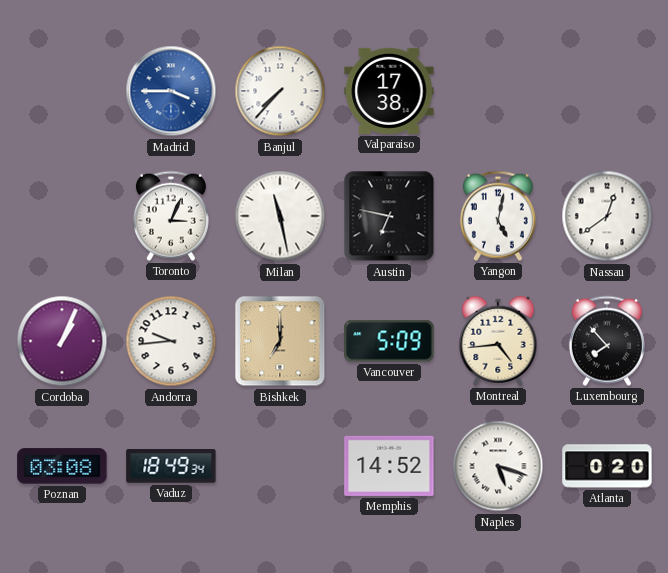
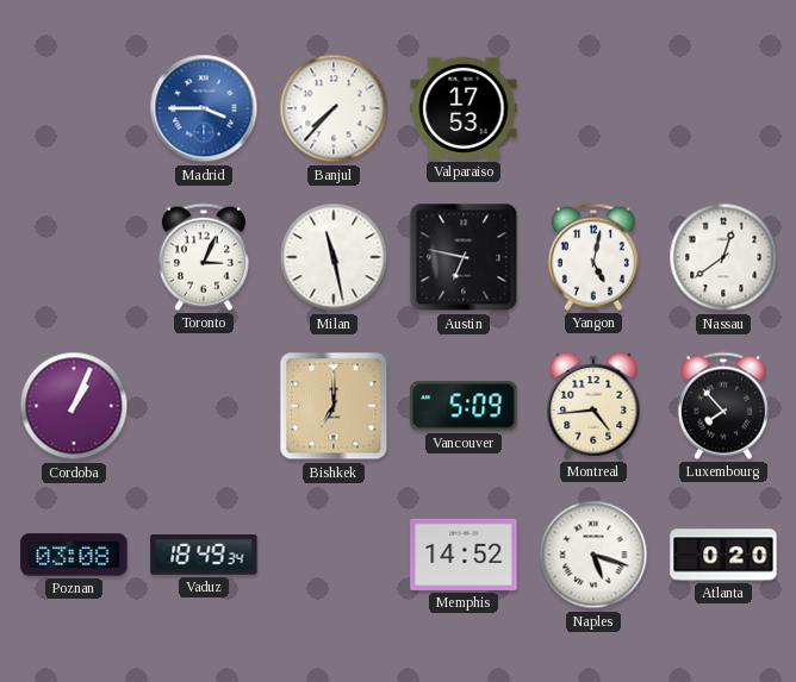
Valparaiso: 17:38 -> 17:53 (464, 108)
Andorra: 9:44 -> none (171, 341)
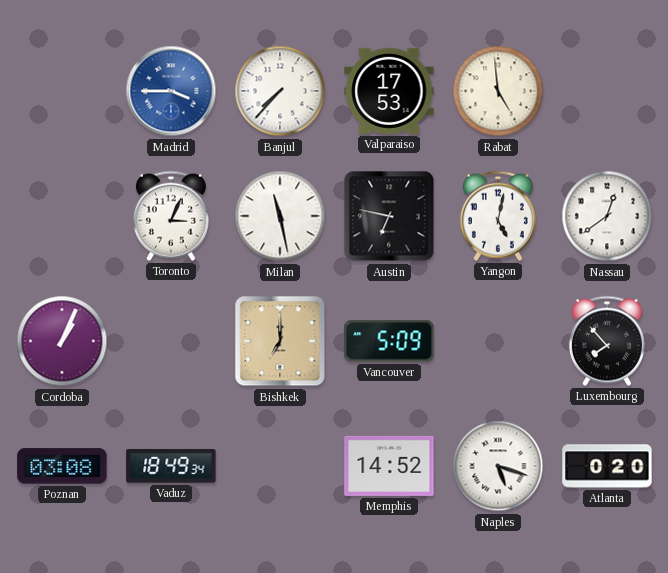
Rabat: none -> 4:59 (498, 91)
Montreal: 4:44 -> none (593, 406)
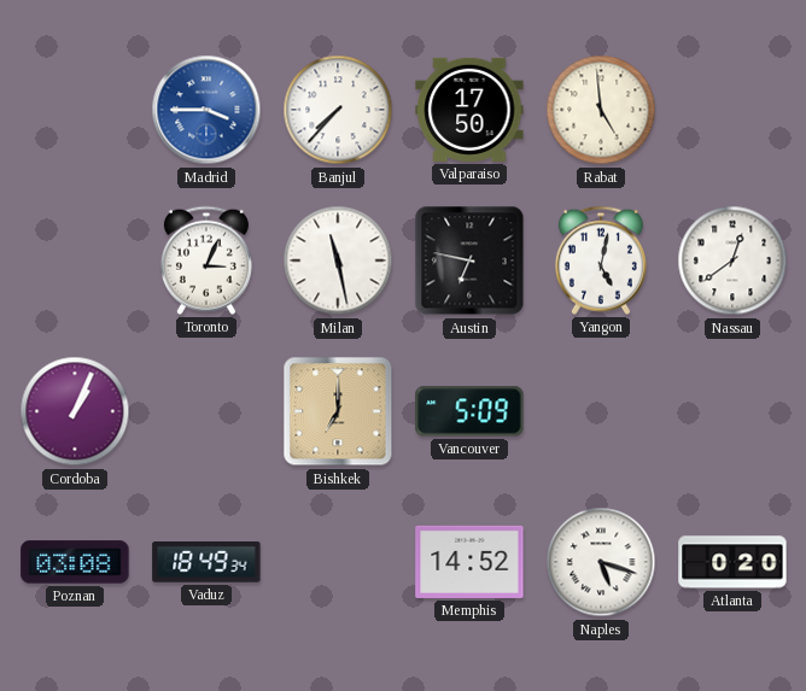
Valparaiso: 17:53 -> 17:50 (469, 110)
Luxembourg: 7:53 -> none (607, 341)
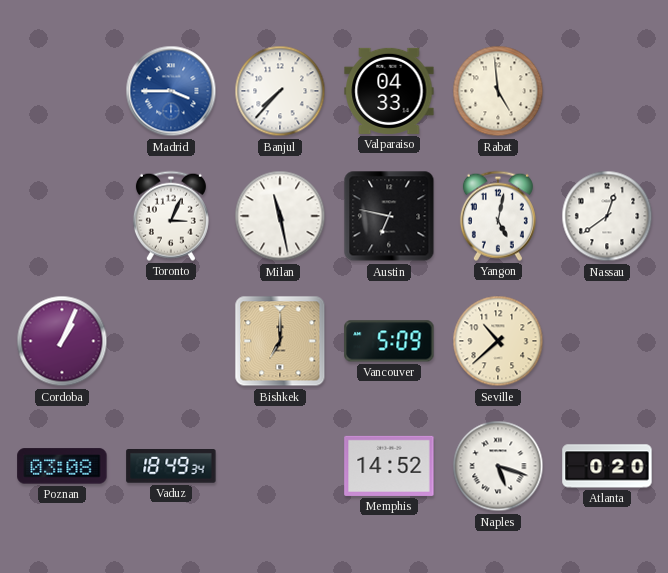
Valparaiso: 17:50 -> 04:33 (389, 91)
Seville: none -> 10:38 (498, 341)
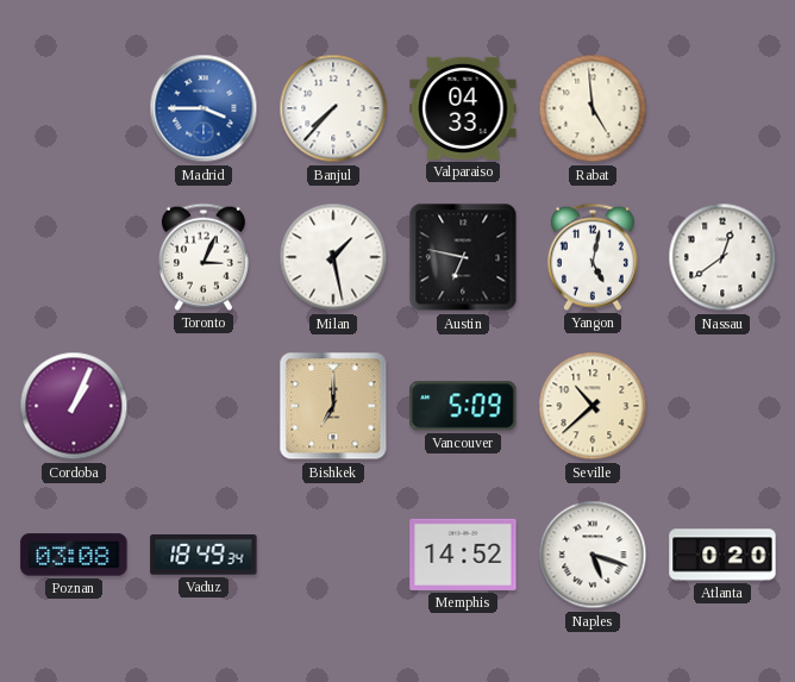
Milan: 11:28 -> 1:28 (333, 257)
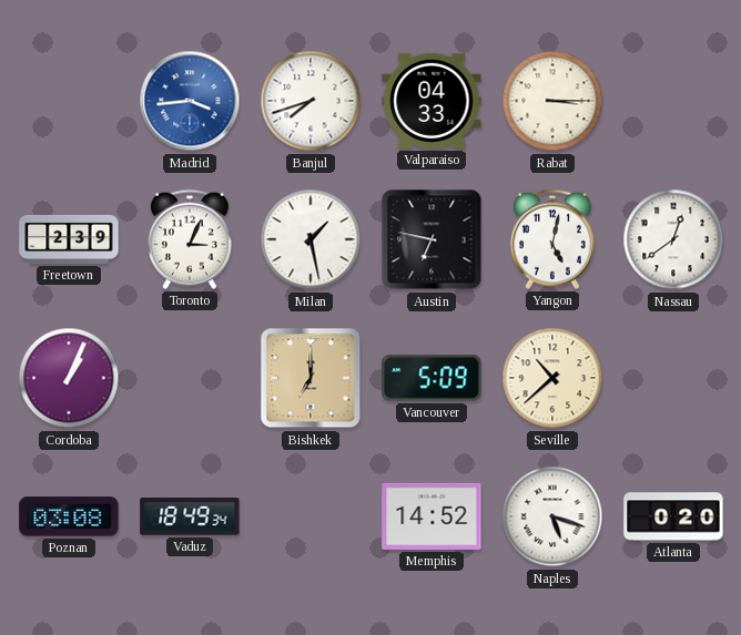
Madrid: 3:45 -> 3:44 (190, 101)
Banjul: 7:37 -> 7:42 (311, 101)
Rabat: 4:59 -> 3:15 (552, 101)
Freetown: none -> 2:39 (69, 239)
